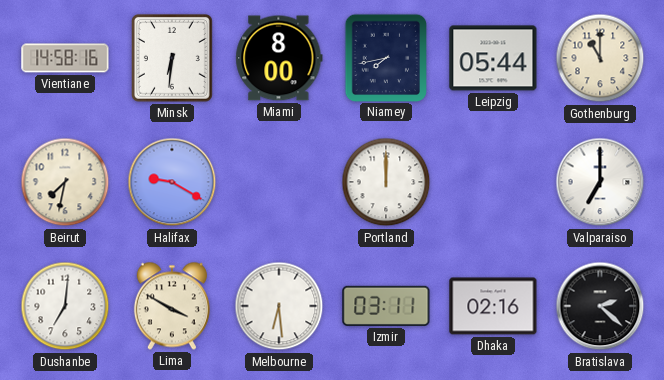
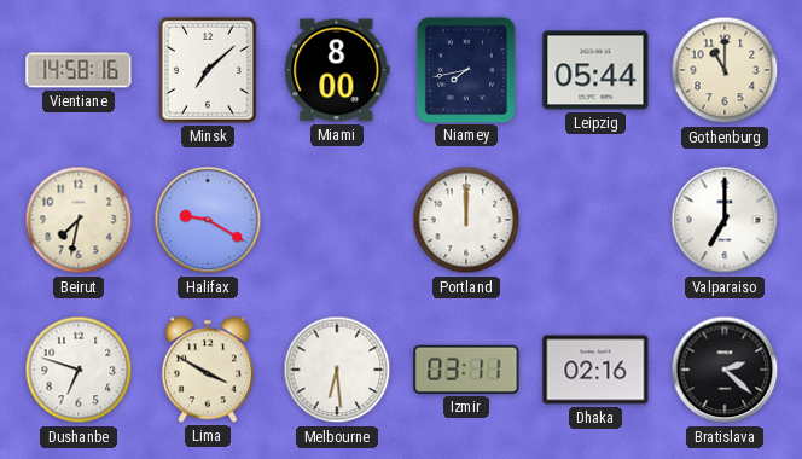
Minsk: 6:31 -> 7:08 (208, 70)
Dushanbe: 7:01 -> 6:48 (79, 370)
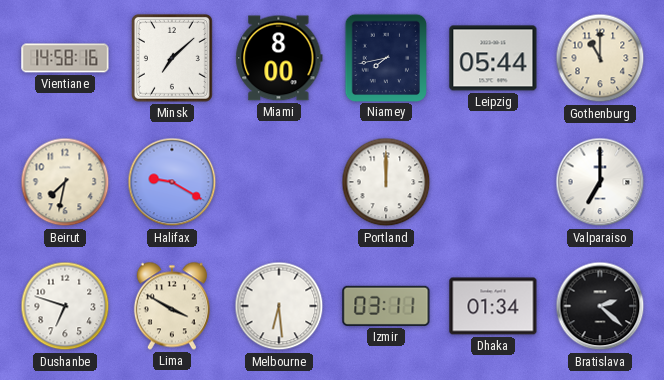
Dhaka: 02:16 -> 01:34 (493, 306)
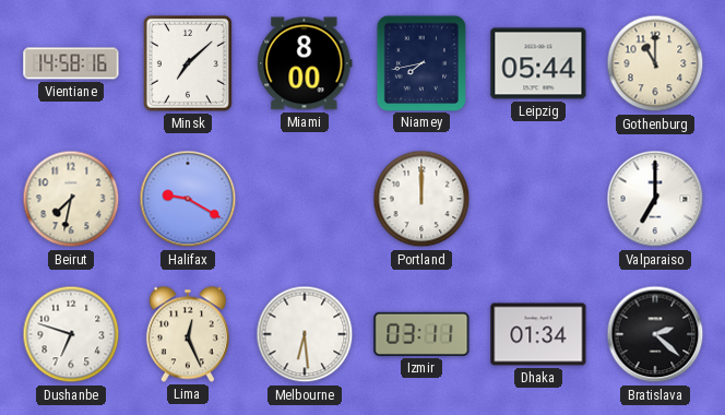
Lima: 3:50 -> 12:26 (188, 334)
